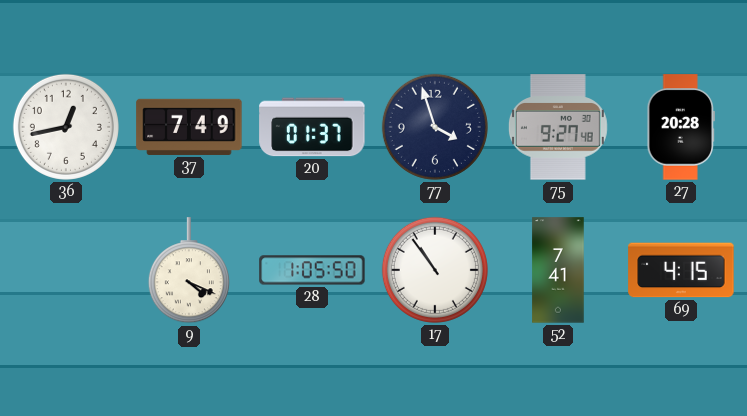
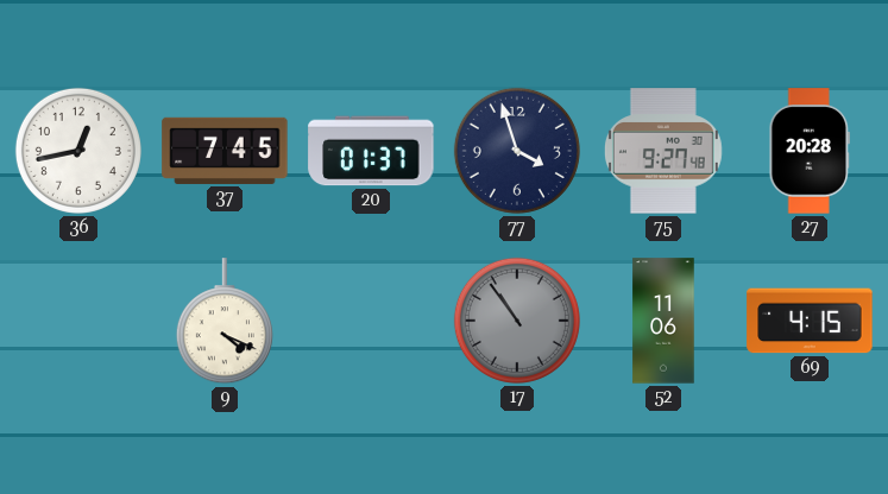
37: 7:49 -> 7:45 (225, 151)
28: 1:05 -> none (312, 270)
17 dial: white -> grey (517, 321)
52: 7:41 -> 11:06 (663, 321)
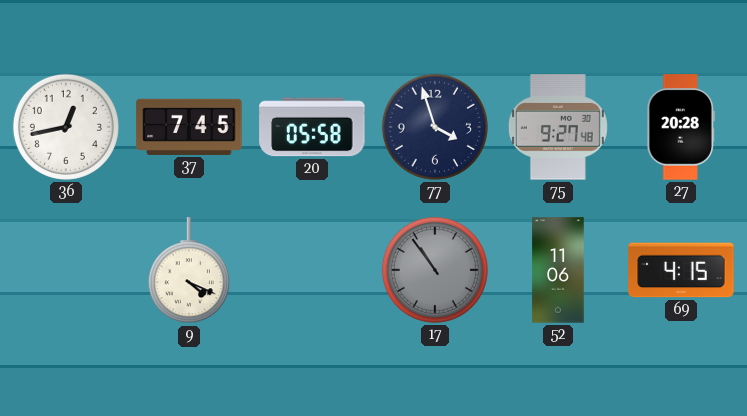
20: 01:37 -> 05:58 (312, 127)
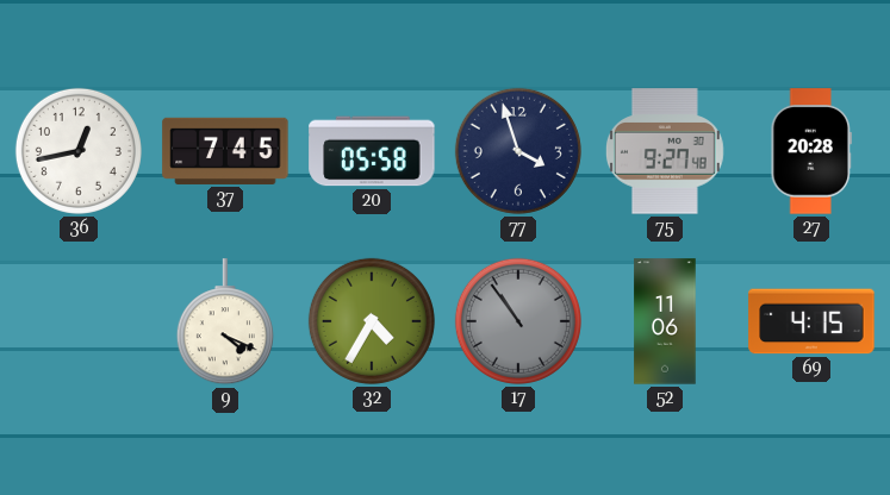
32: none -> 4:35 (372, 321)
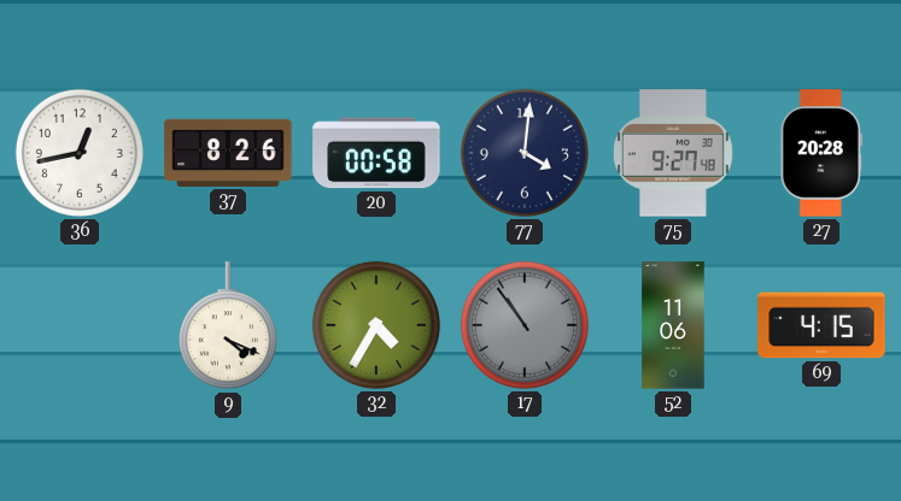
37: 7:45 -> 8:26 (228, 153)
20: 05:58 -> 00:58 (376, 153)
77: 3:57 -> 4:01 (525, 153)
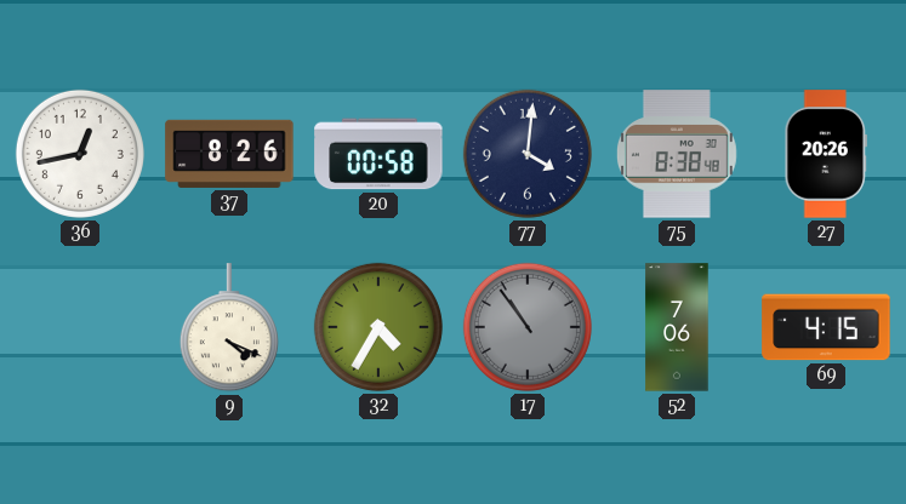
75: 9:27 -> 8:38 (677, 154)
27: 20:28 -> 20:26 (825, 154)
52: 11:06 -> 7:06 (677, 327)
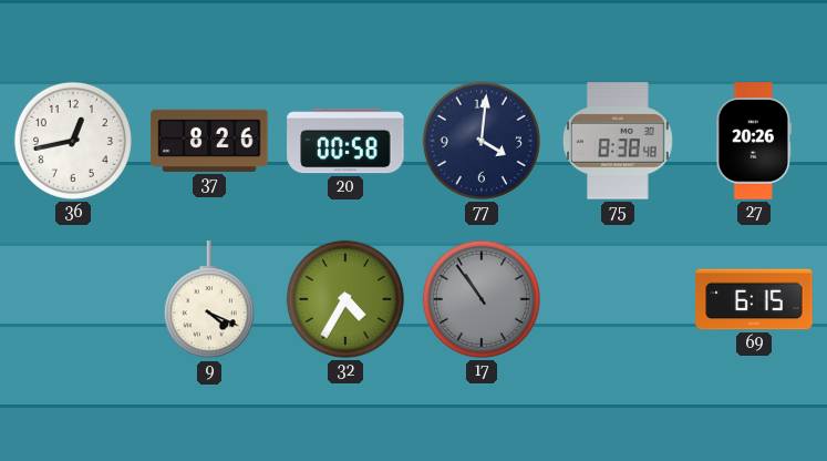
52: 7:06 -> none (677, 327)
69: 4:15 -> 6:15 (754, 299)
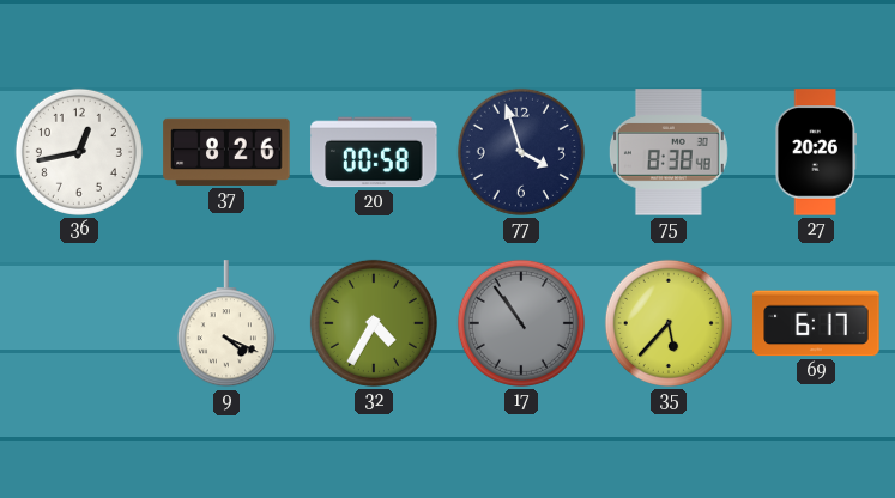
77: 4:01 -> 3:57 (521, 152)
35: none -> 5:37 (669, 323)
69: 6:15 -> 6:17 (816, 323)
